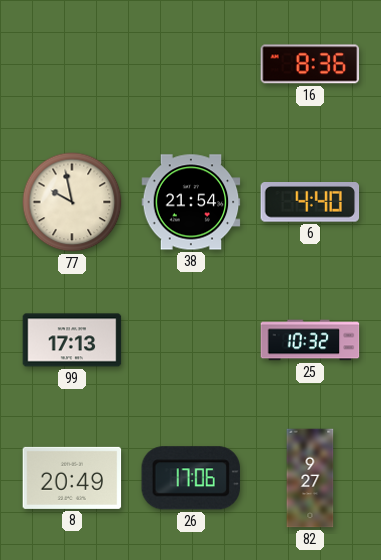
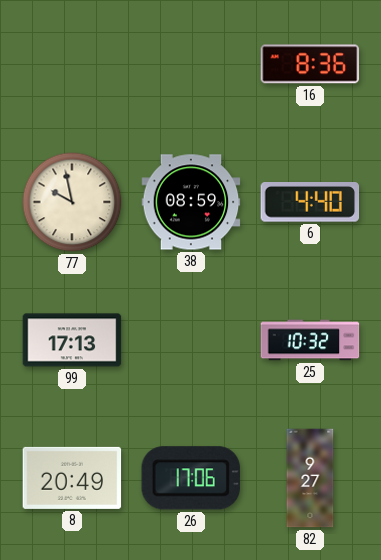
38: 21:54 -> 08:59 (191, 202)
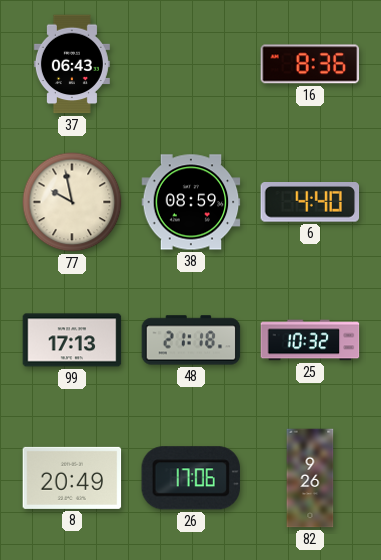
37: none -> 06:43 (72, 64)
48: none -> 21:18 (191, 340)
82: 9:27 -> 9:26 (310, 478)
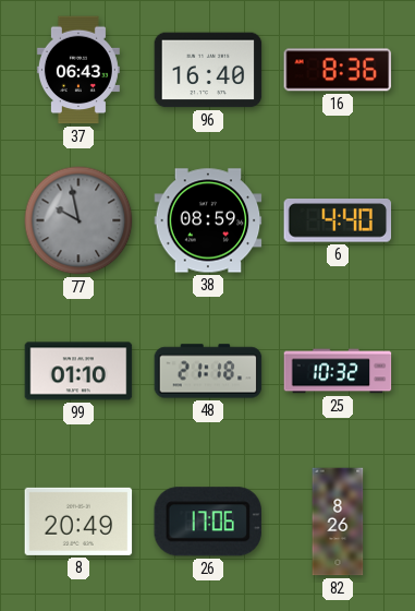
96: none -> 16:40 (208, 70)
77 dial: cream -> grey (78, 220)
99: 17:13 -> 01:10 (78, 371)
82: 9:26 -> 8:26 (338, 522)
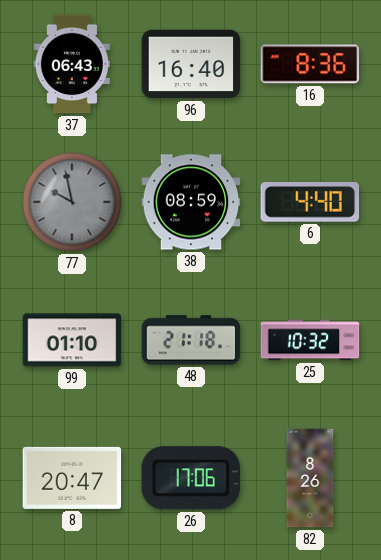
8: 20:49 -> 20:47 (72, 478)
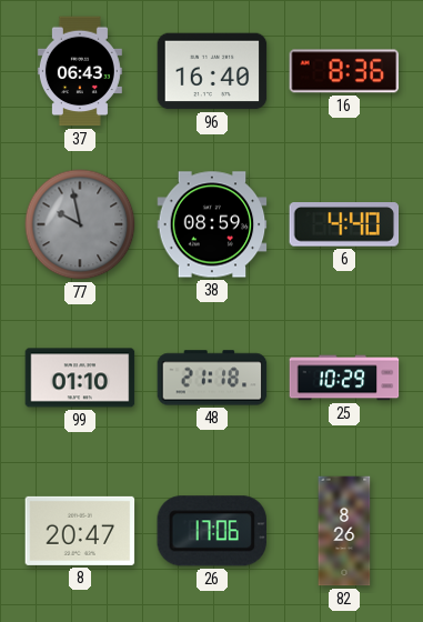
25: 10:32 -> 10:29 (344, 378)
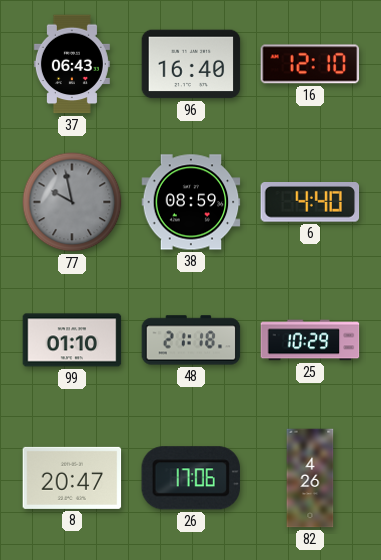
16: 8:36 -> 12:10 (310, 64)
82: 8:26 -> 4:26 (310, 478)
